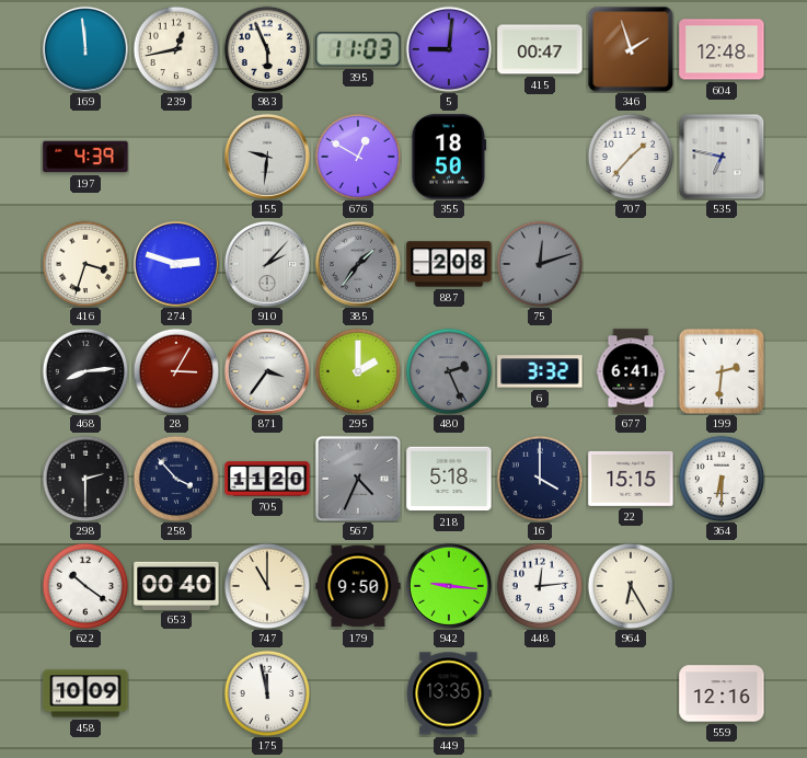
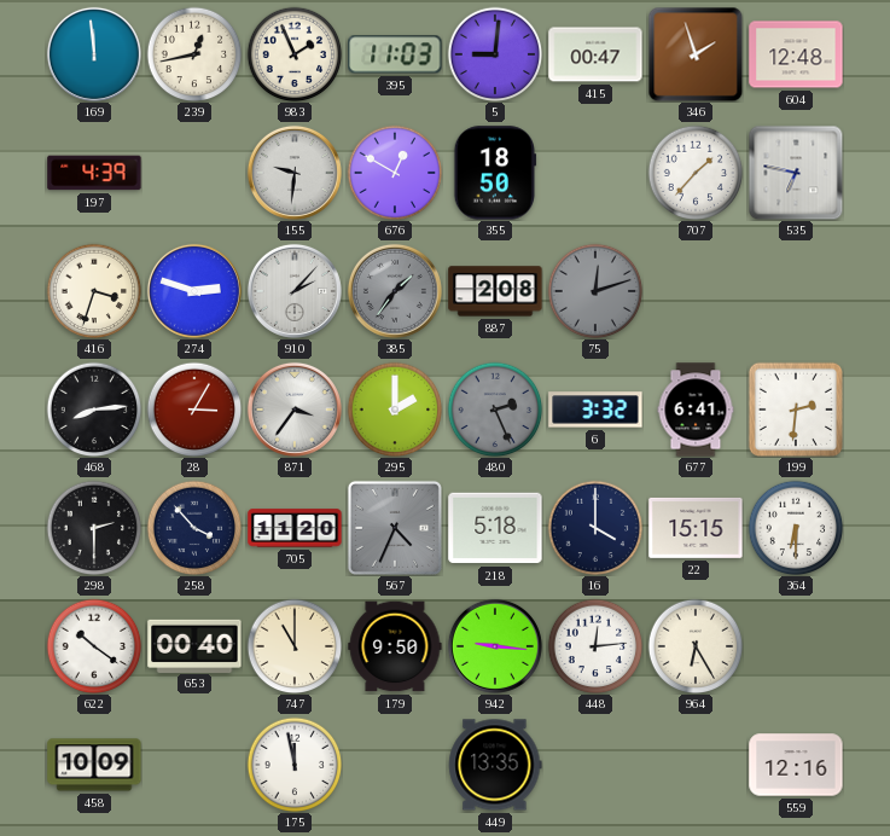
983: 5:56 -> 1:56 (295, 54)
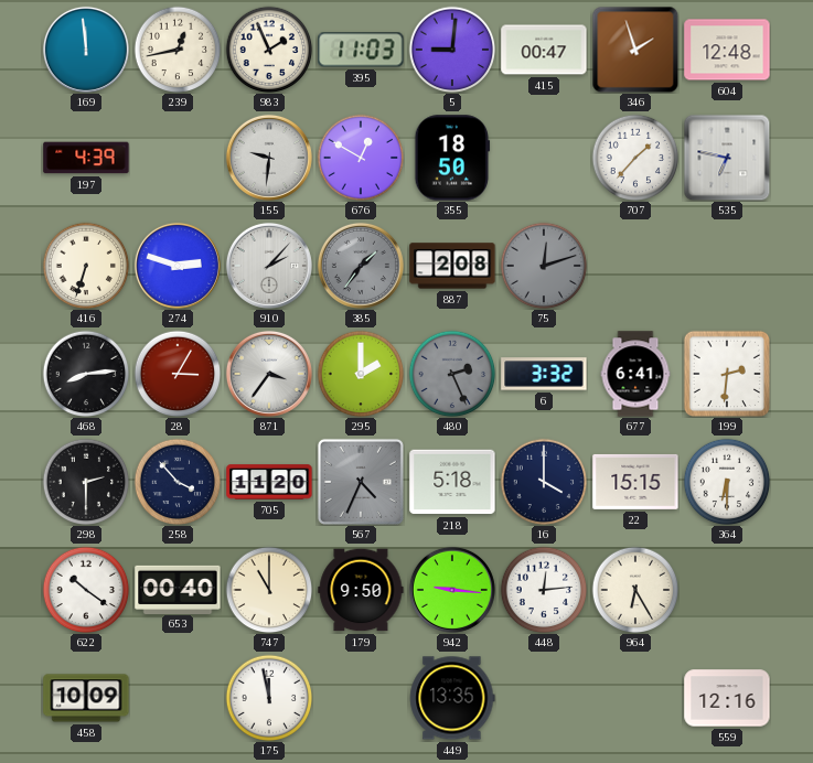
416: 3:33 -> 6:33 (86, 266)
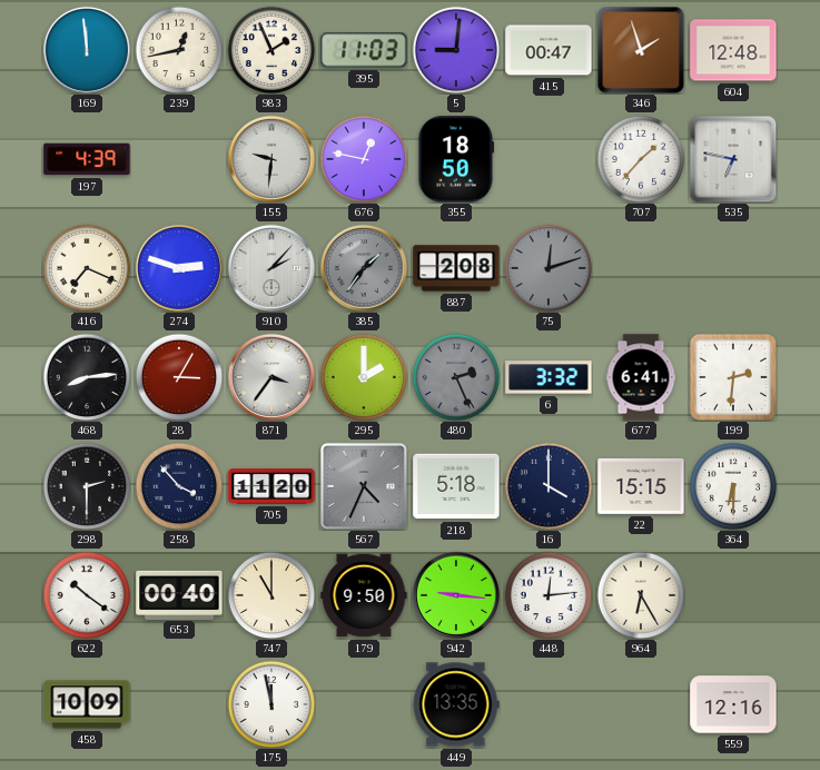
676: 12:50 -> 12:47 (364, 159)
416: 6:33 -> 7:19 (87, 268)
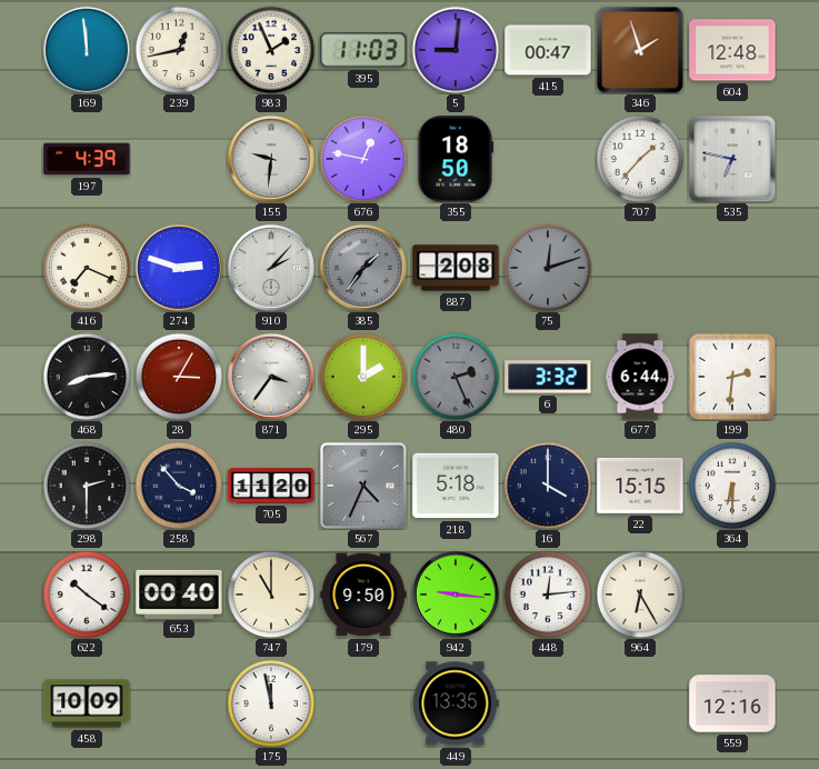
677: 6:41 -> 6:44 (640, 377)
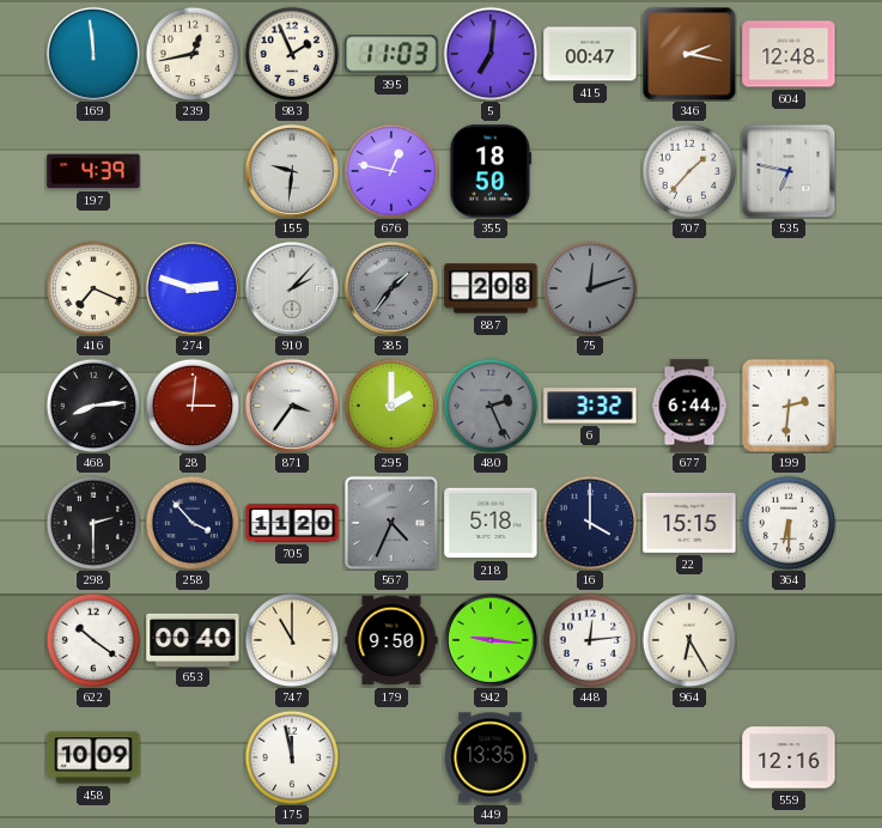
5: 9:01 -> 7:01 (491, 54)
346: 1:57 -> 2:17 (689, 54)
28: 3:05 -> 3:01 (193, 406)
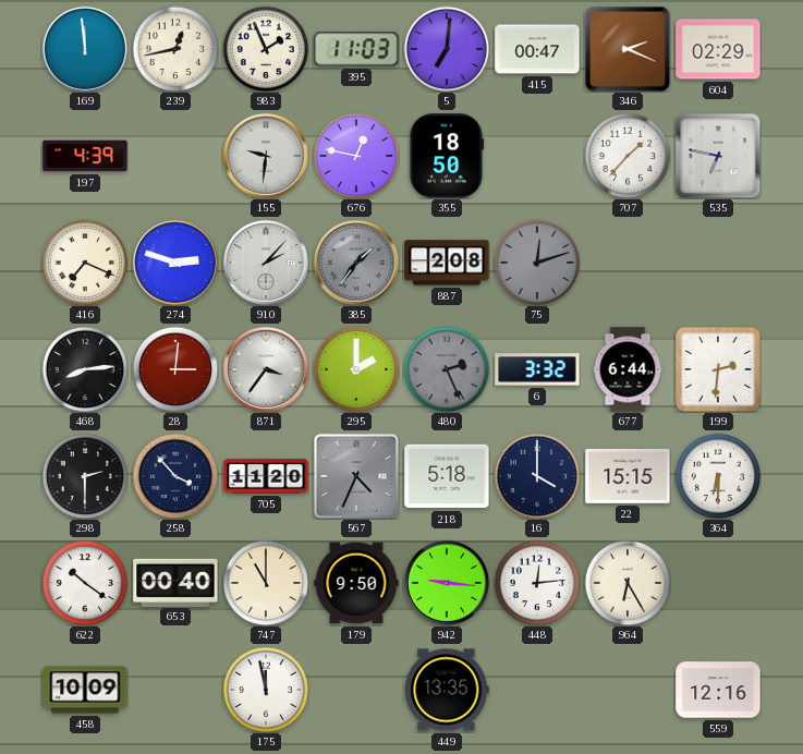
346: 2:17 -> 2:19 (628, 49)
604: 12:48 -> 02:29 (718, 49)
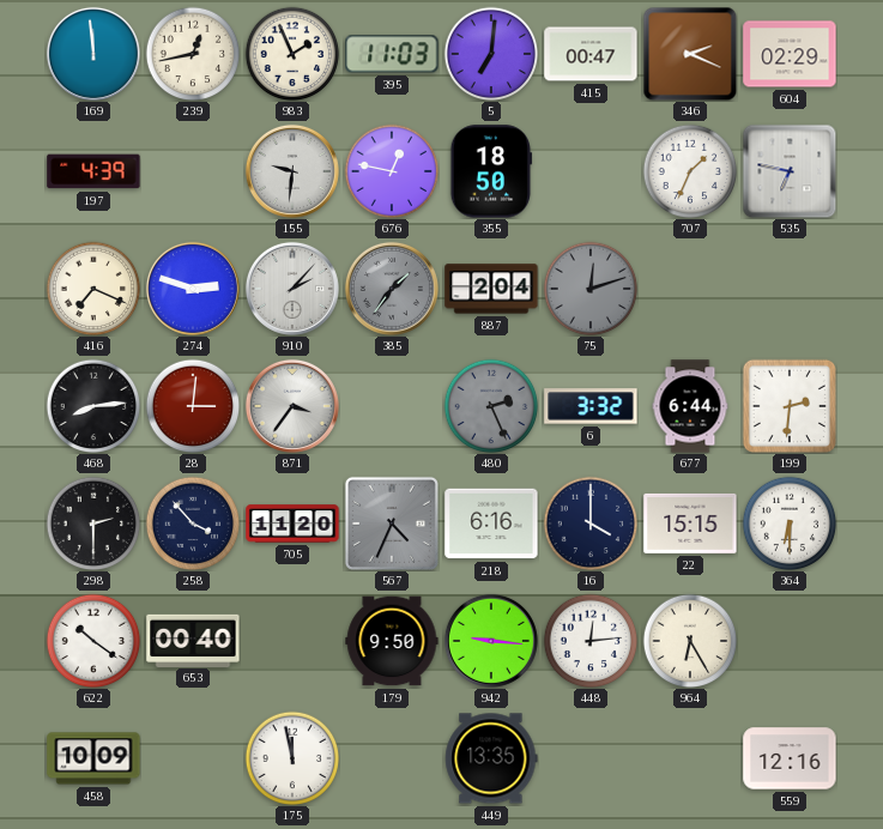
707: 1:37 -> 1:34 (690, 171)
887: 2:08 -> 2:04 (491, 289)
295: 2:00 -> none (356, 369)
218: 5:18 -> 6:16 (491, 524)
747: 11:00 -> none (266, 583)
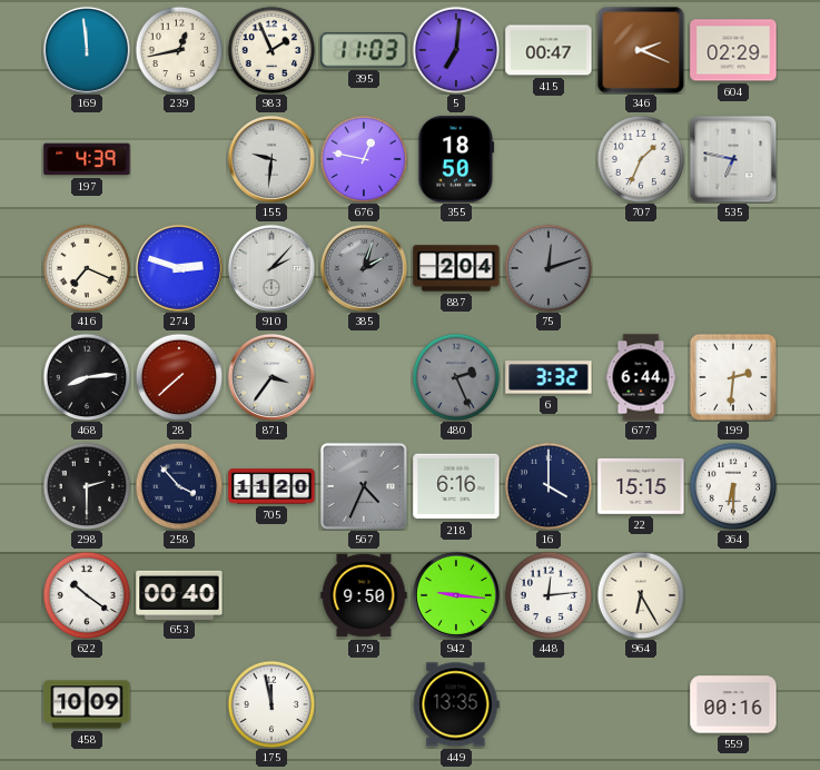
385: 1:36 -> 2:03 (364, 268)
28: 3:01 -> 7:38 (179, 377)
559: 12:16 -> 00:16 (733, 704)
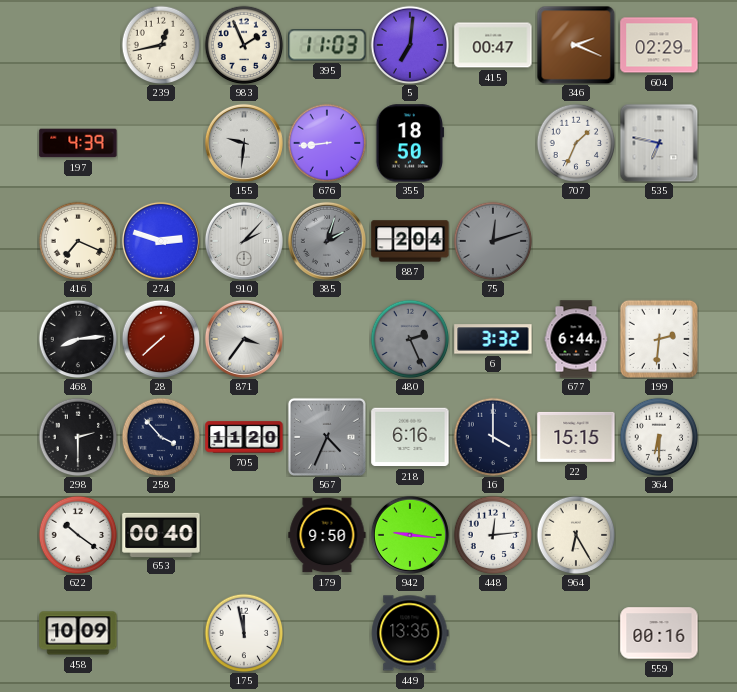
169: 11:59 -> none (87, 50)
676: 12:47 -> 8:44 (327, 143)
